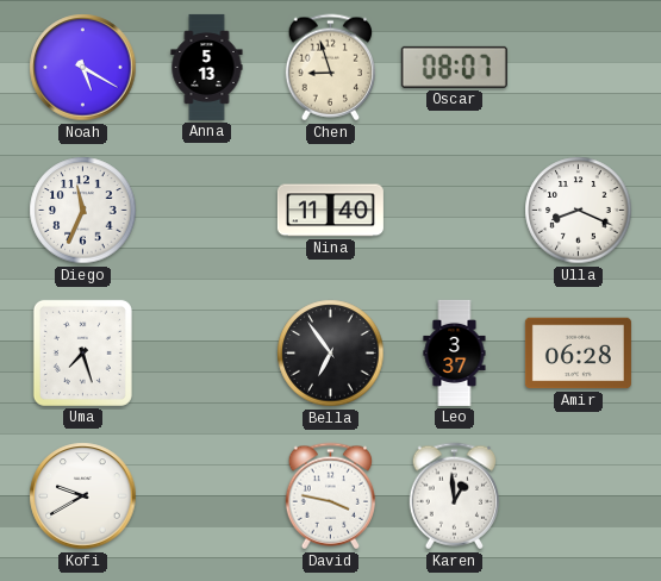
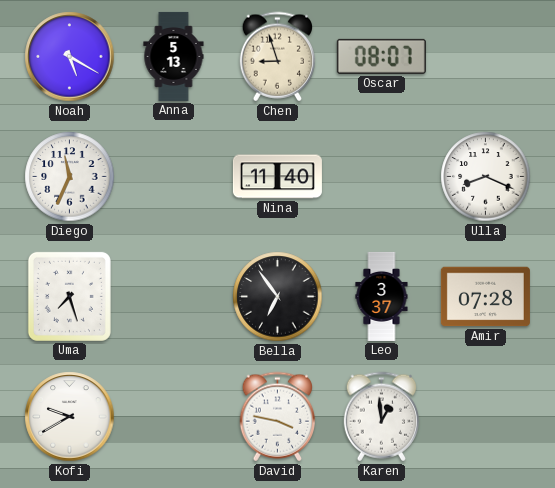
Amir: 06:28 -> 07:28 (485, 297)
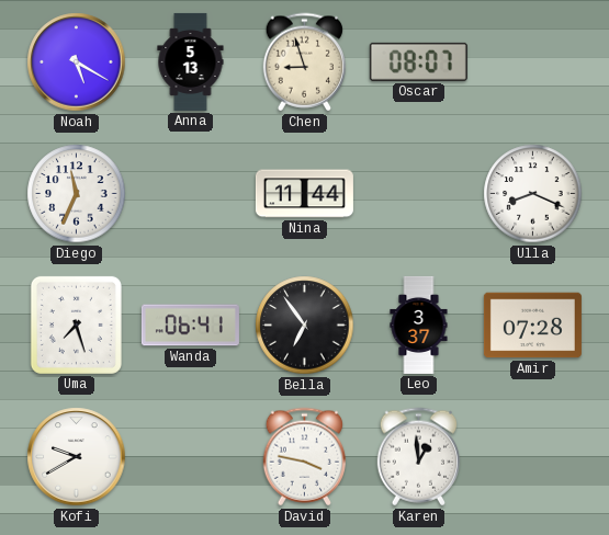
Nina: 11:40 -> 11:44 (304, 194)
Wanda: none -> 06:41 (190, 326)
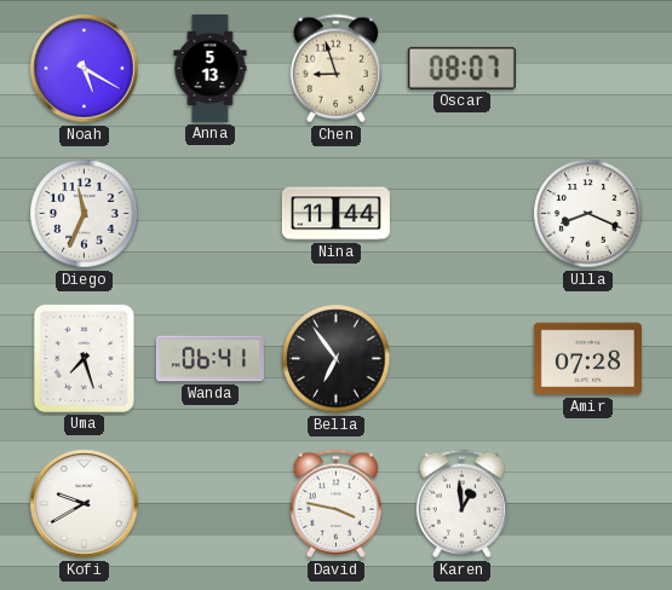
Leo: 3:37 -> none (419, 325)
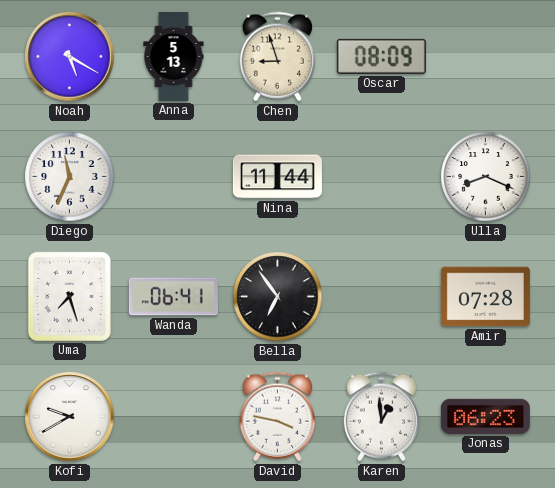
Oscar: 08:07 -> 08:09 (381, 56)
Jonas: none -> 06:23 (485, 416)
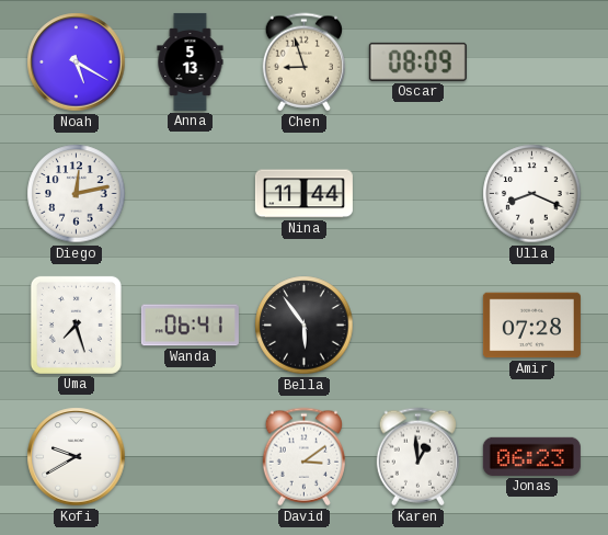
Diego: 11:34 -> 12:13 (77, 194)
Bella: 6:54 -> 5:54 (305, 326)
David: 3:47 -> 3:09 (303, 457)
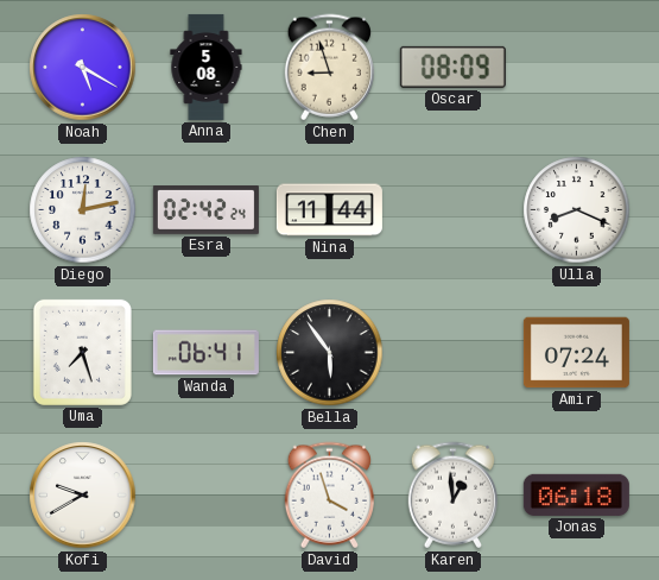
Anna: 5:13 -> 5:08 (207, 67)
Esra: none -> 02:42 (205, 210)
Amir: 07:28 -> 07:24 (576, 353)
David: 3:09 -> 3:57 (329, 496)
Jonas: 06:23 -> 06:18 (576, 494)
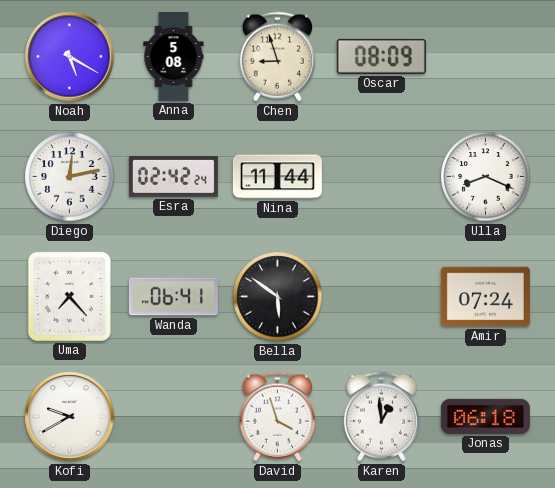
Uma: 7:27 -> 7:23 (69, 296)
Bella: 5:54 -> 5:51 (278, 297)
